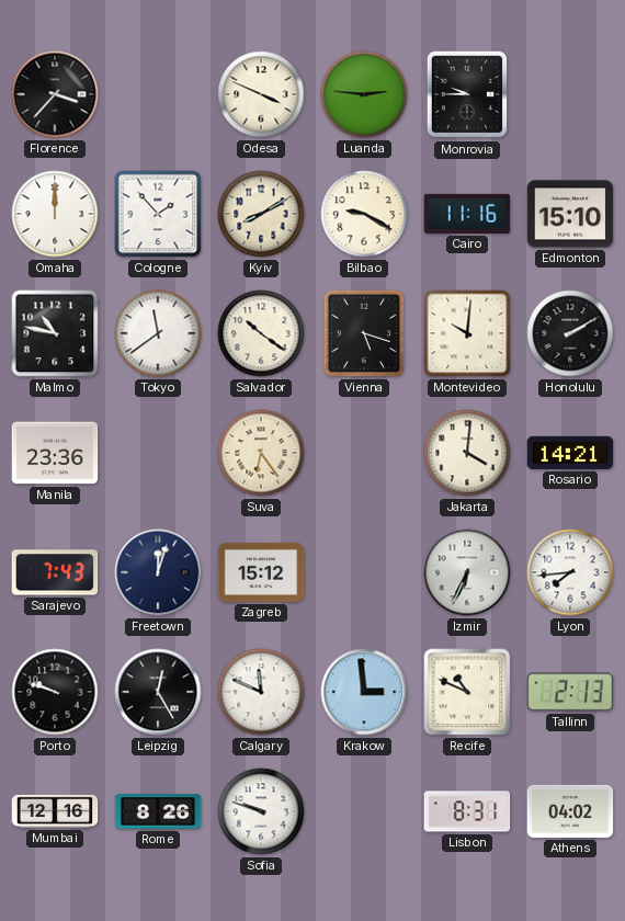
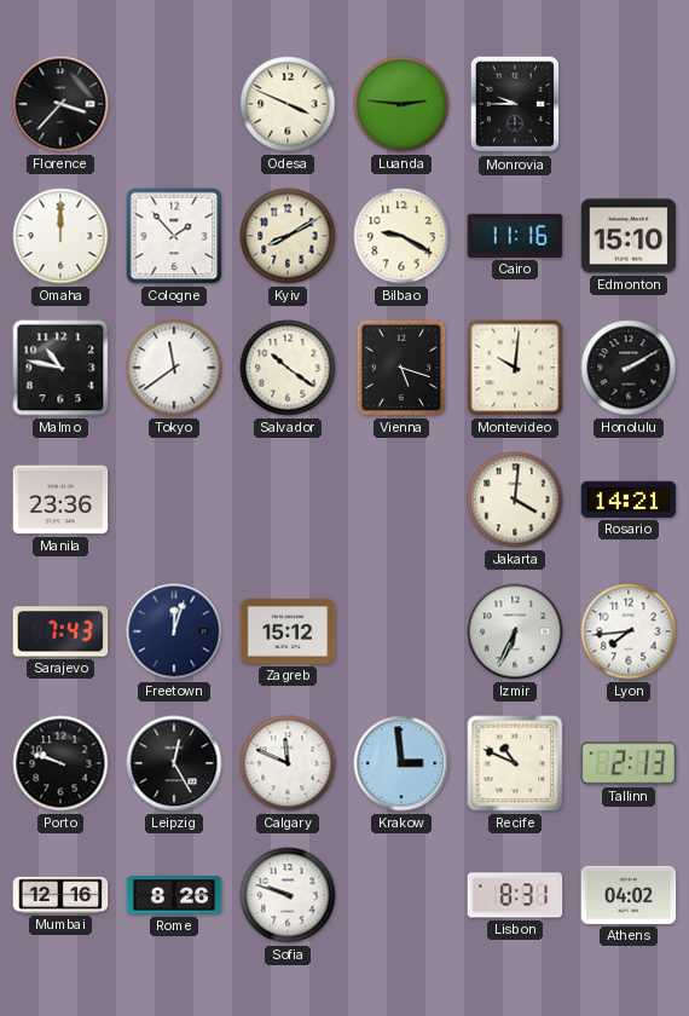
Suva: 6:24 -> none (261, 453)
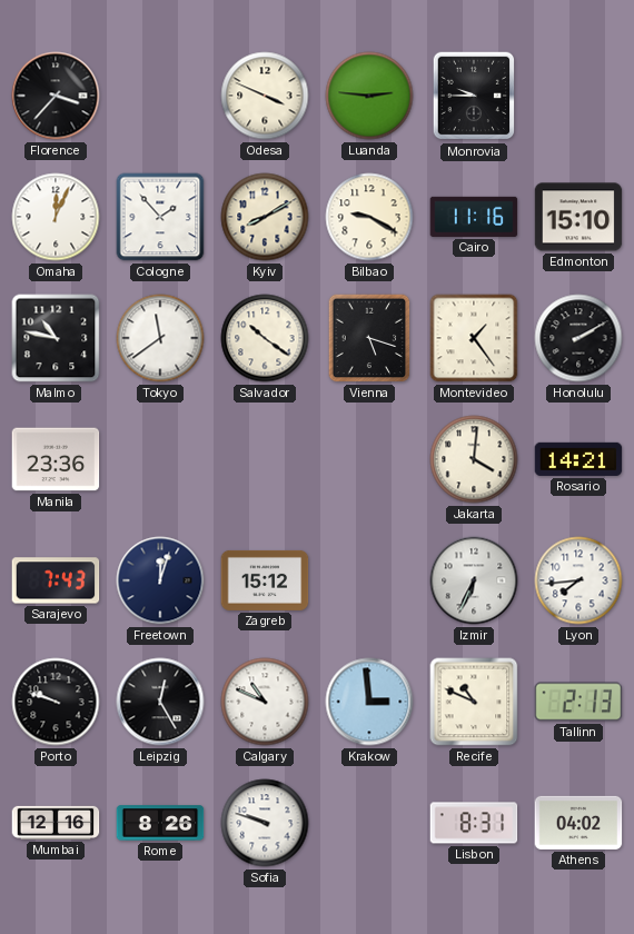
Omaha: 12:00 -> 12:04 (56, 217)
Montevideo: 10:01 -> 1:24 (474, 338)
Calgary: 11:49 -> 10:49 (265, 702)
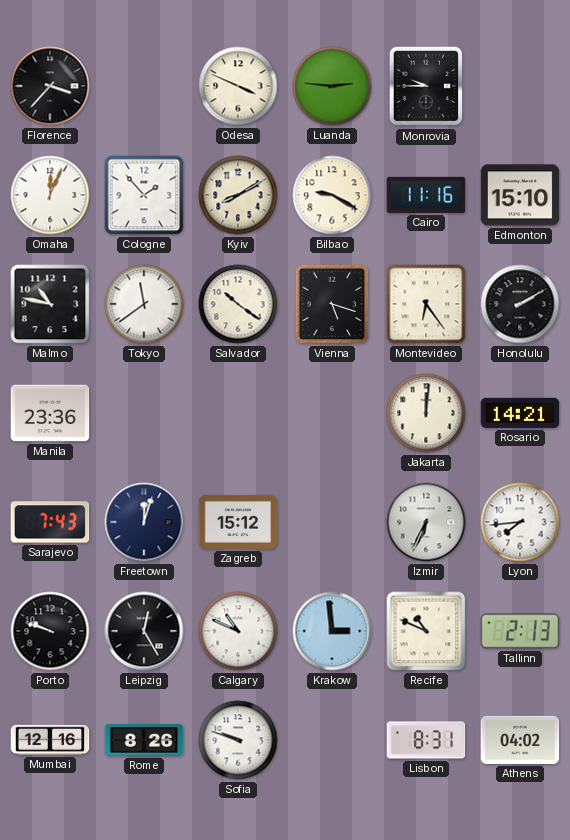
Montevideo: 1:24 -> 6:24 (426, 304)
Jakarta: 4:01 -> 12:01 (426, 413)
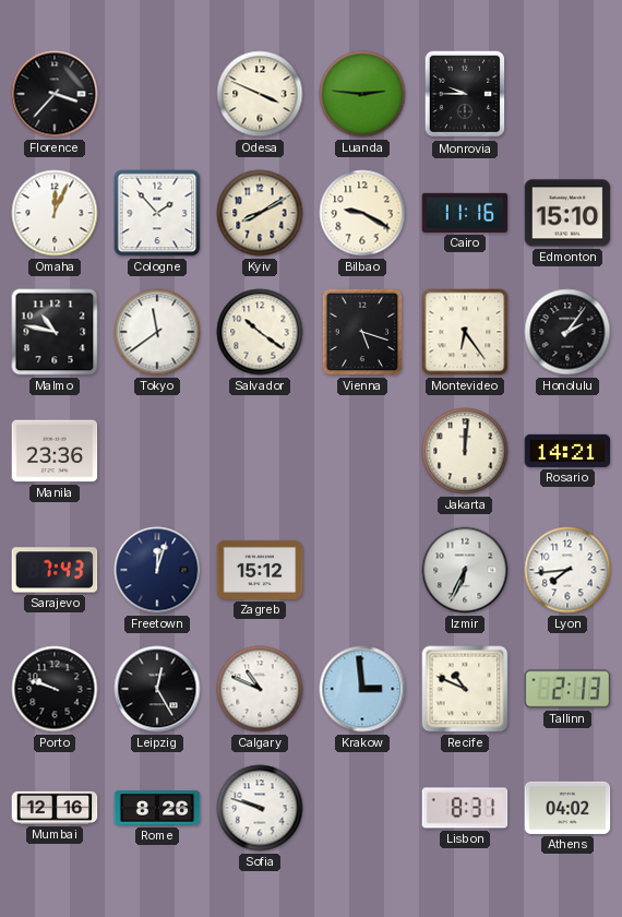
Honolulu: 2:10 -> 2:06 (567, 332)
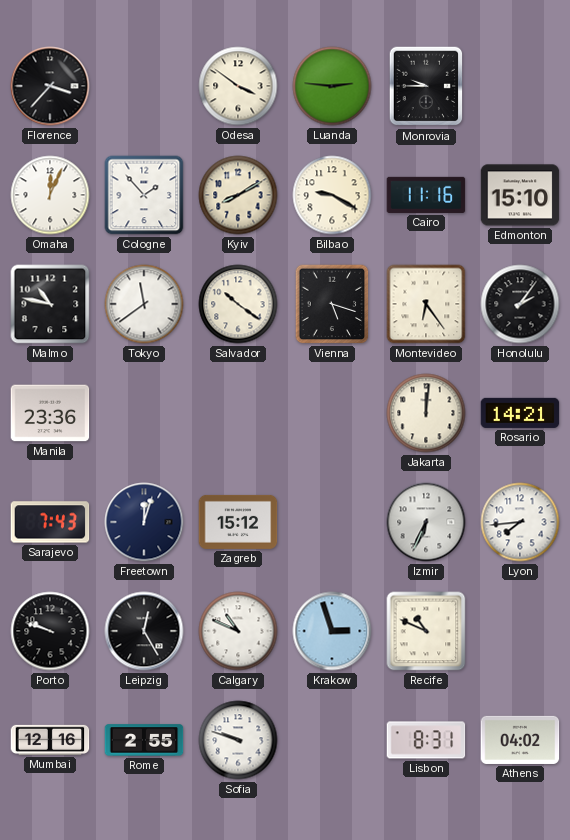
Odesa: 3:49 -> 3:51 (238, 86)
Krakow: 2:59 -> 2:57 (332, 631)
Tallinn: 2:13 -> none (567, 689)
Rome: 8:26 -> 2:55 (144, 740)
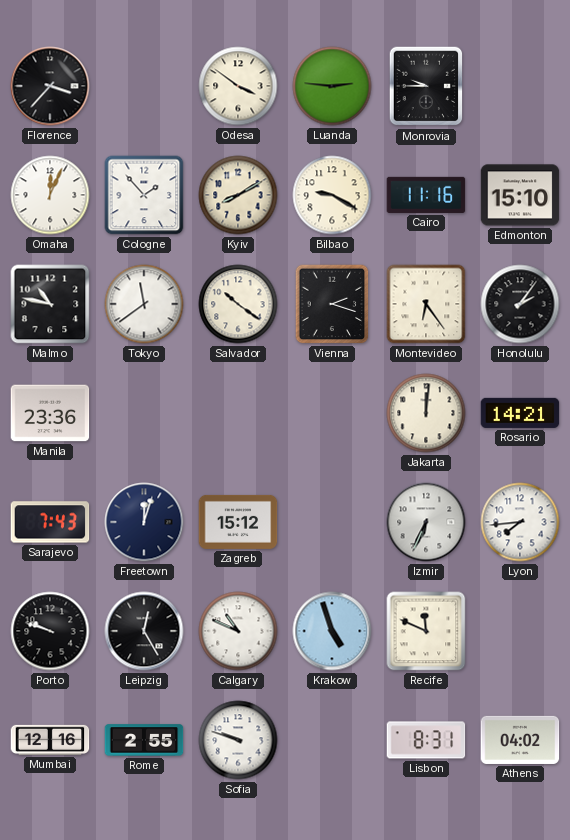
Vienna: 5:18 -> 2:18 (332, 304)
Krakow: 2:57 -> 4:57 (332, 631)
Recife: 10:49 -> 11:49 (426, 631)
